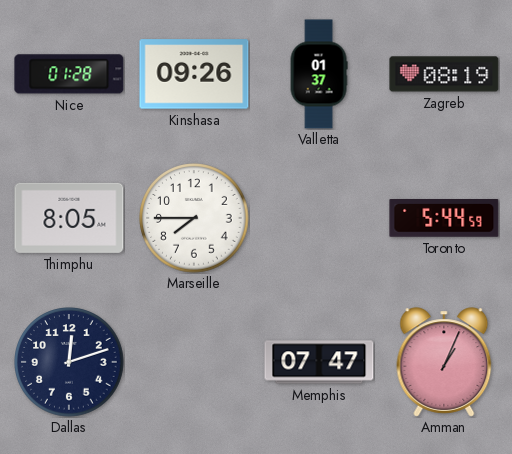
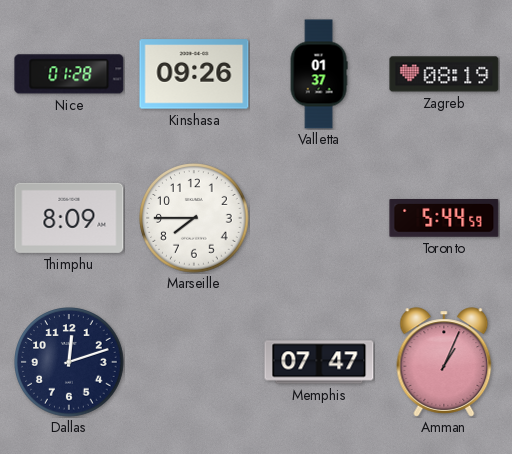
Thimphu: 8:05 -> 8:09 (69, 218)
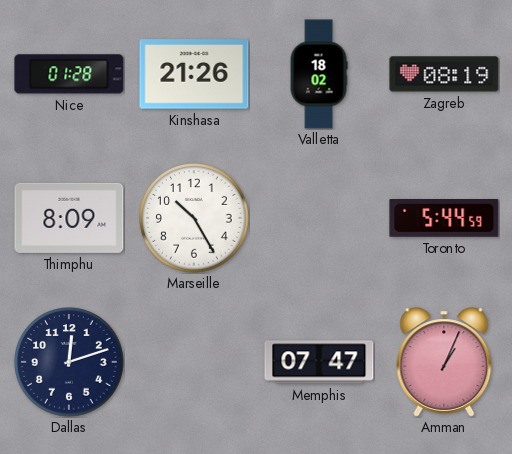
Kinshasa: 09:26 -> 21:26 (194, 74)
Valletta: 01:37 -> 18:02 (319, 74)
Marseille: 7:45 -> 10:25 (194, 218)
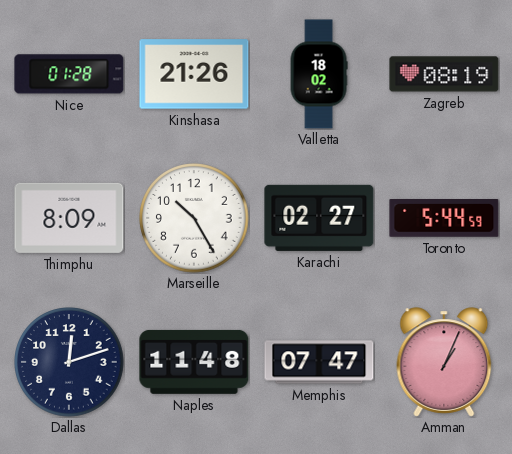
Karachi: none -> 02:27 (319, 218)
Naples: none -> 11:48 (194, 362)
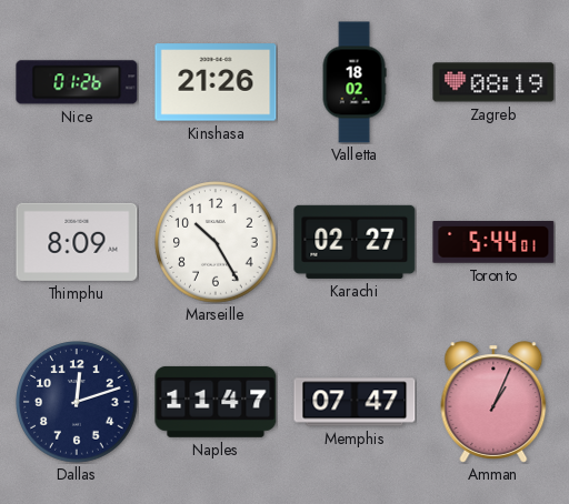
Nice: 01:28 -> 01:26 (77, 82)
Toronto: 5:44:59 -> 5:44:01 (493, 243)
Naples: 11:48 -> 11:47 (216, 402)
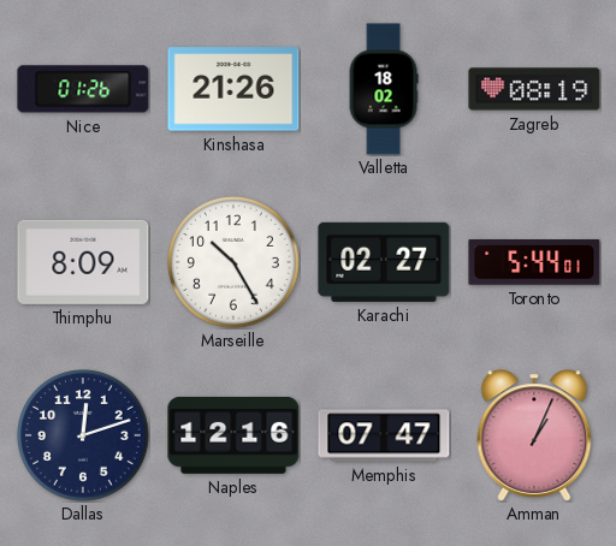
Naples: 11:47 -> 12:16 (233, 435)
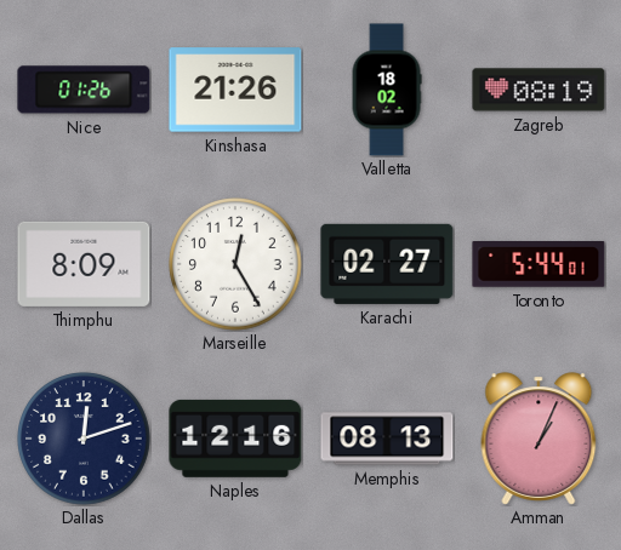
Marseille: 10:25 -> 12:25 (235, 264)
Memphis: 07:47 -> 08:13 (387, 439)
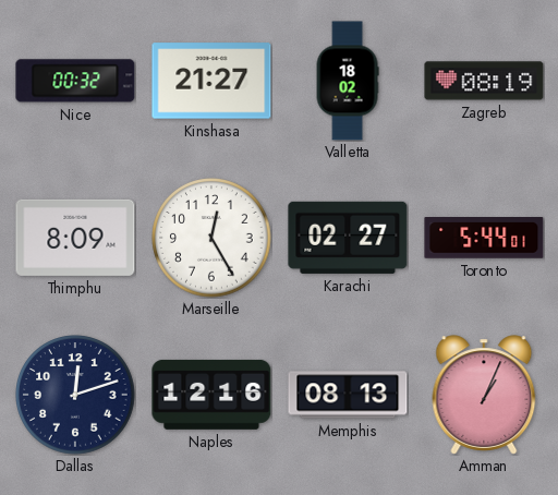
Nice: 01:26 -> 00:32 (75, 81)
Kinshasa: 21:26 -> 21:27 (211, 81)
